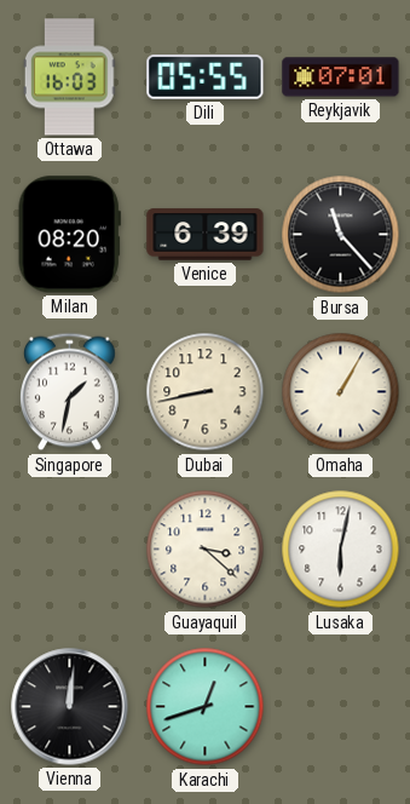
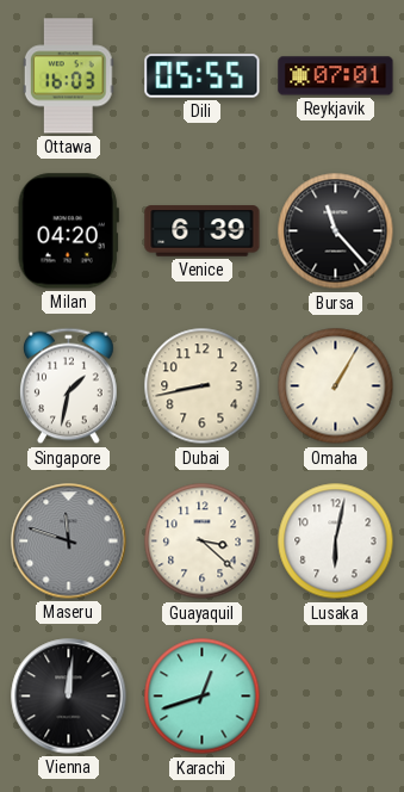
Milan: 08:20 -> 04:20 (68, 231)
Maseru: none -> 11:48 (69, 542)
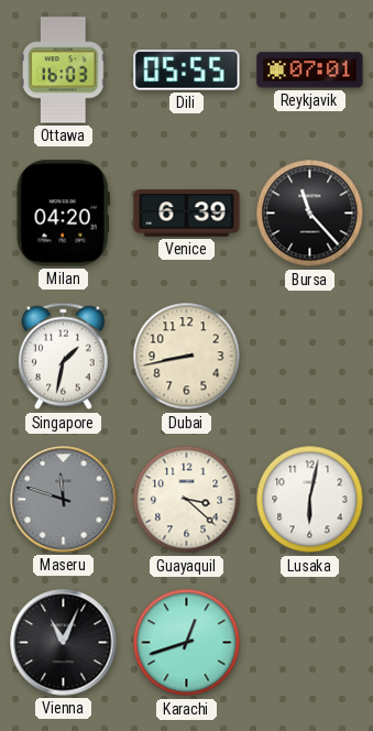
Omaha: 1:05 -> none (336, 386)
Vienna: 12:01 -> 11:04 (64, 643)
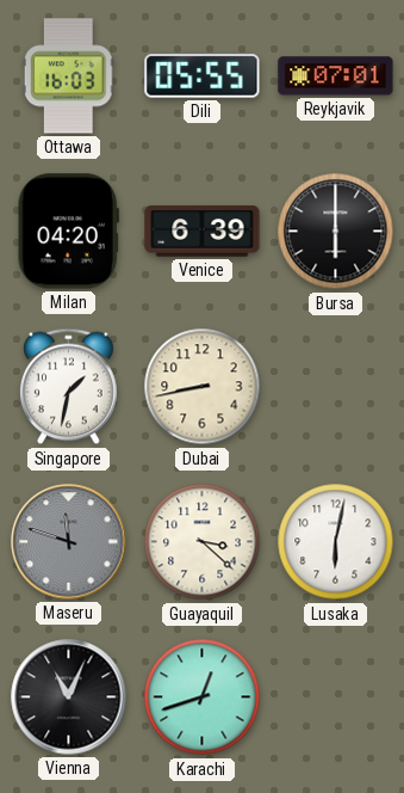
Bursa: 11:23 -> 6:00 (336, 232)
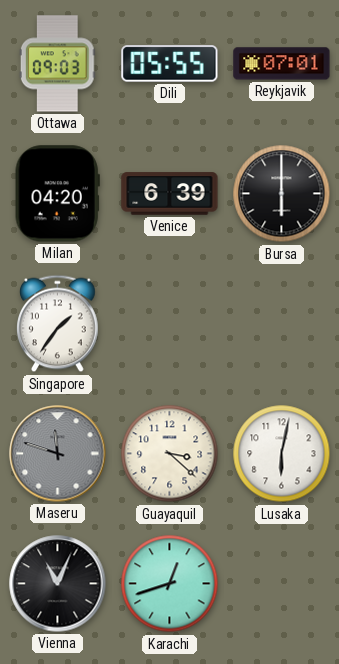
Ottawa: 16:03 -> 09:03 (57, 64)
Singapore: 1:32 -> 1:36 (58, 324)
Dubai: 8:43 -> none (203, 387)
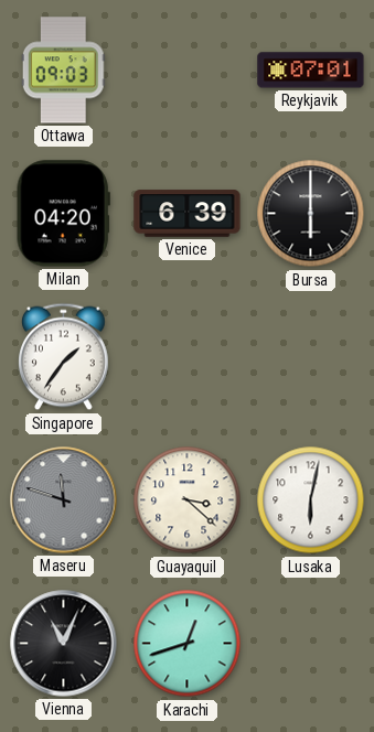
Dili: 05:55 -> none (170, 64)
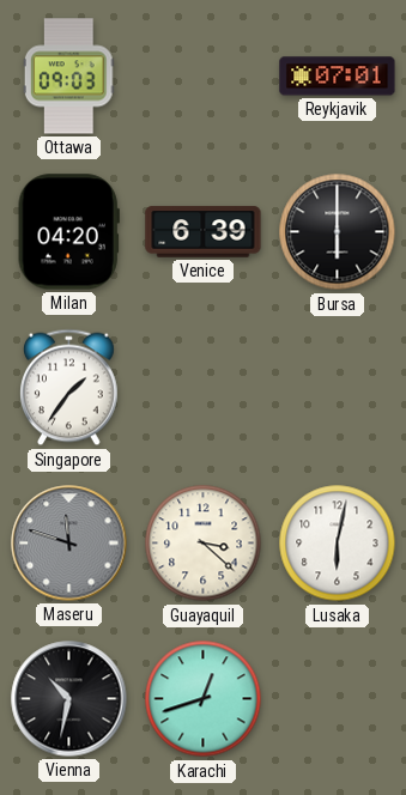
Vienna: 11:04 -> 10:32 (69, 699)
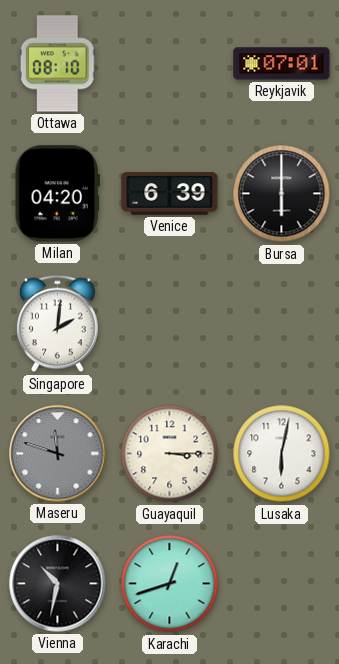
Ottawa: 09:03 -> 08:10 (57, 64)
Singapore: 1:36 -> 2:01 (58, 324)
Guayaquil: 3:22 -> 3:15 (170, 454)
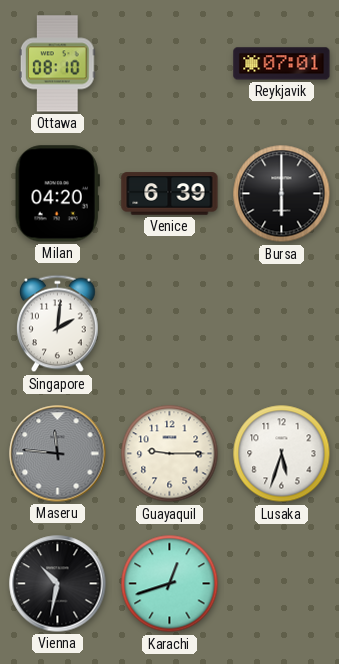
Maseru: 11:48 -> 11:46 (58, 454)
Guayaquil: 3:15 -> 9:15 (170, 454)
Lusaka: 6:02 -> 5:33 (282, 454)
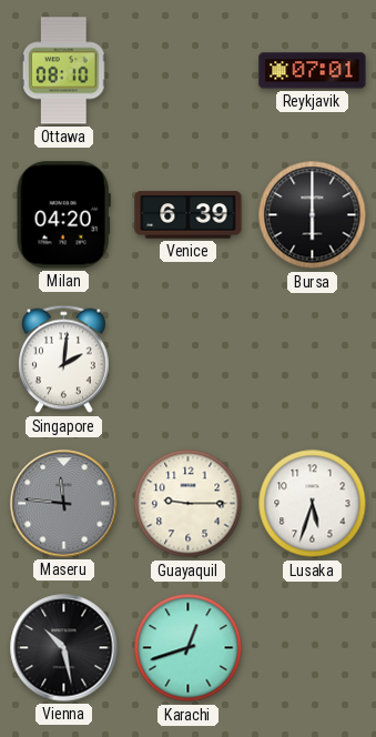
Vienna: 10:32 -> 10:28 (64, 648)
